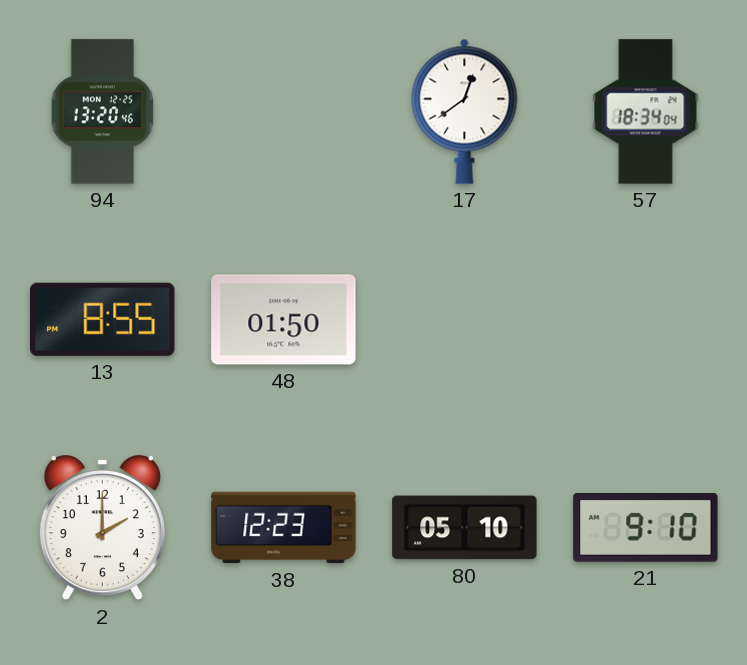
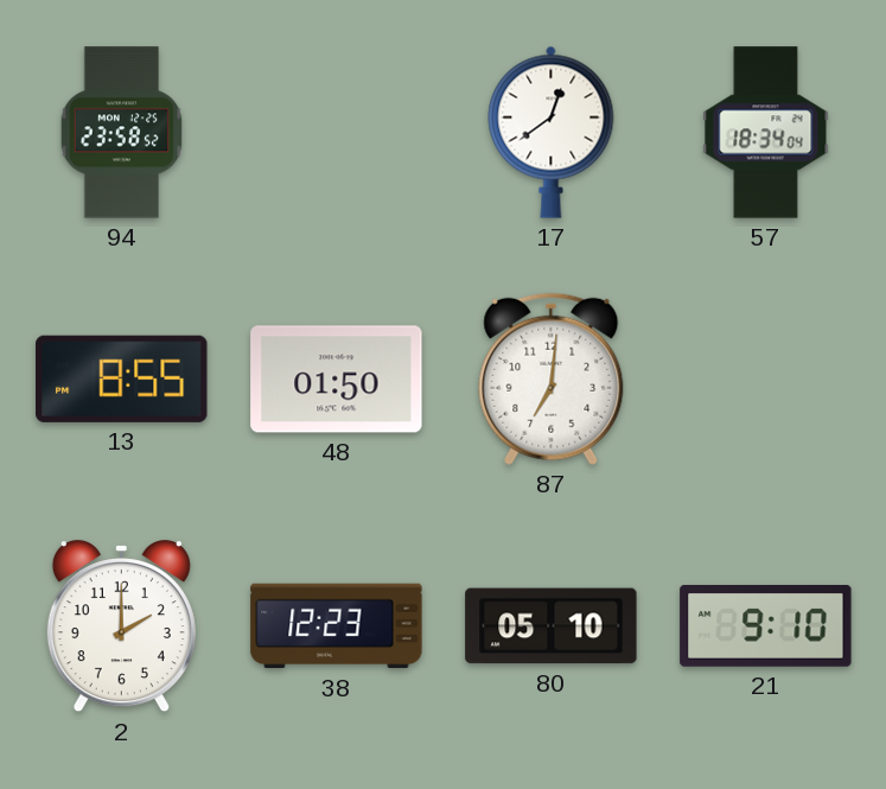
94: 13:20 -> 23:58 (122, 133)
87: none -> 7:01 (552, 378)
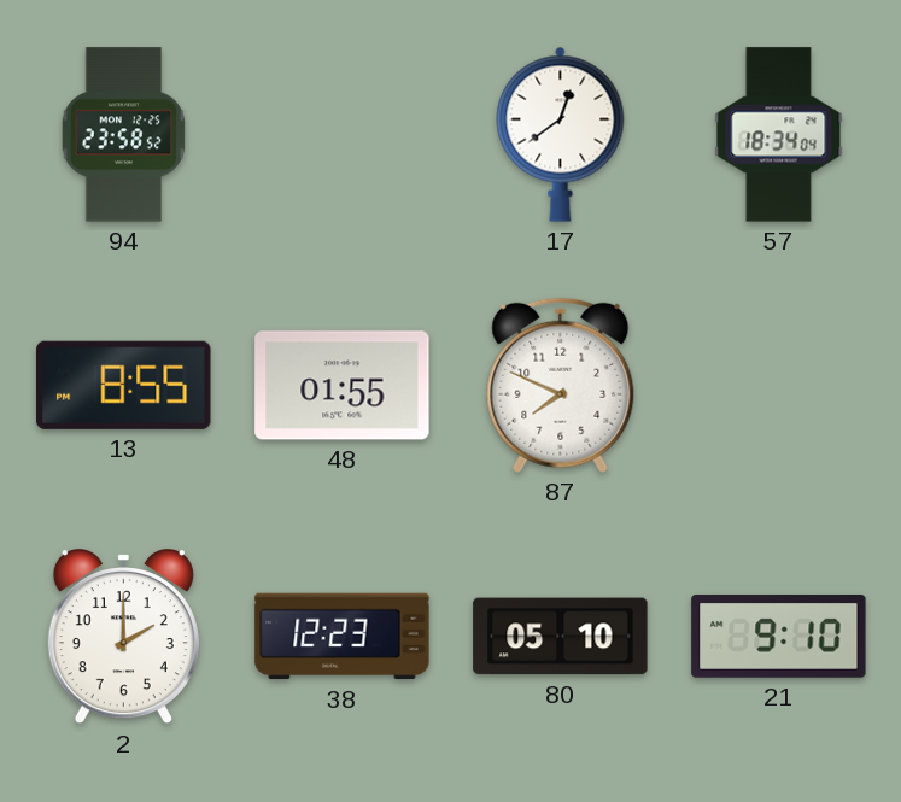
48: 01:50 -> 01:55 (343, 386)
87: 7:01 -> 7:49 (561, 385)
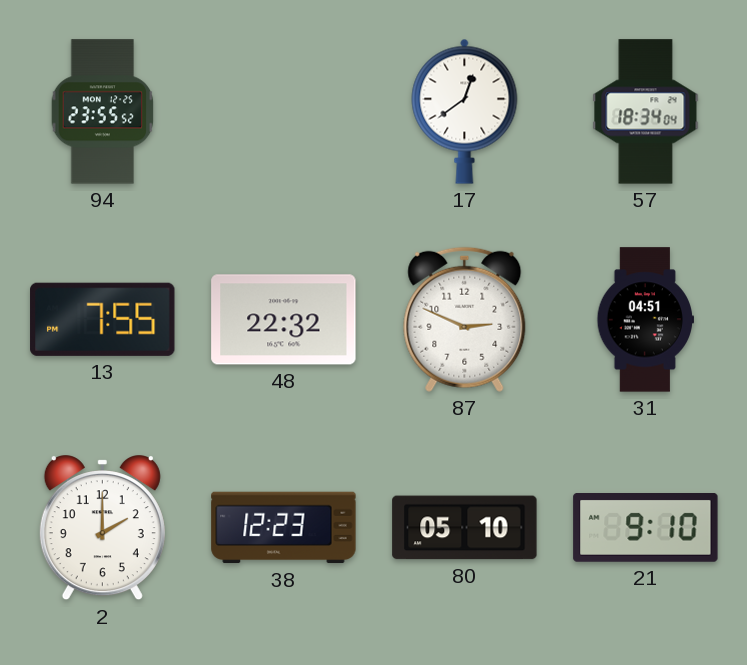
94: 23:58 -> 23:55 (103, 112)
13: 8:55 -> 7:55 (103, 319)
48: 01:55 -> 22:32 (284, 320)
87: 7:49 -> 2:49 (465, 319)
31: none -> 04:51 (646, 320)
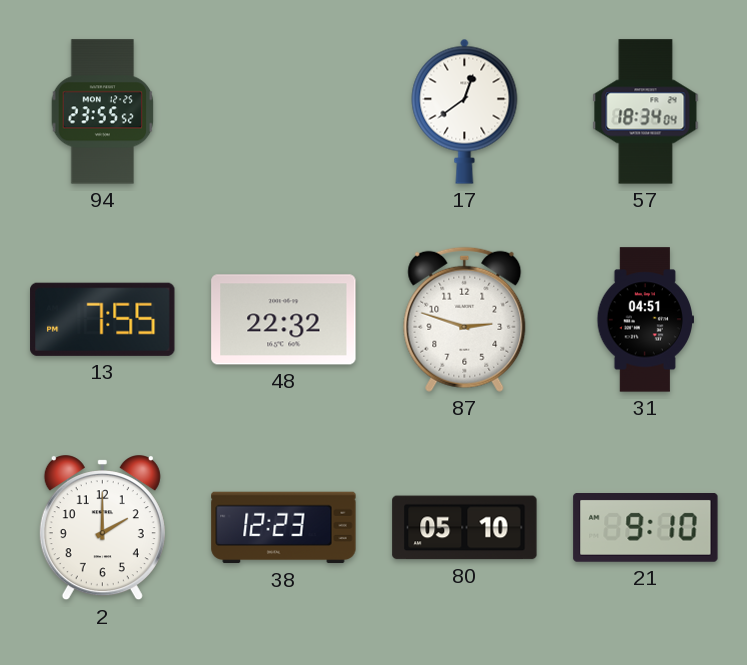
87: 2:49 -> 2:48 (465, 319)
